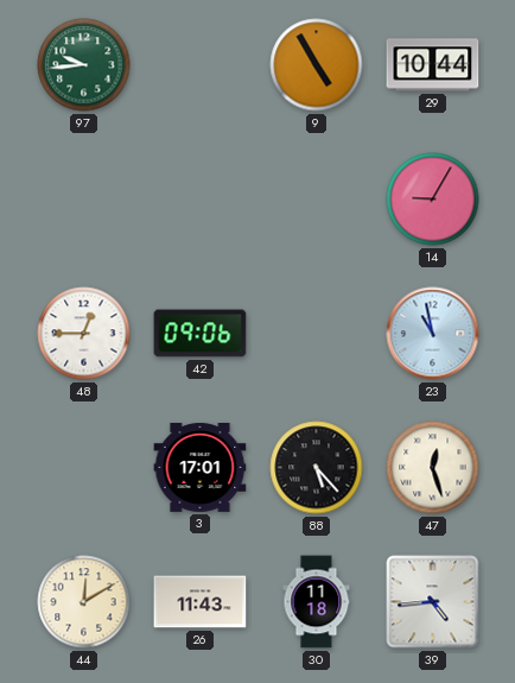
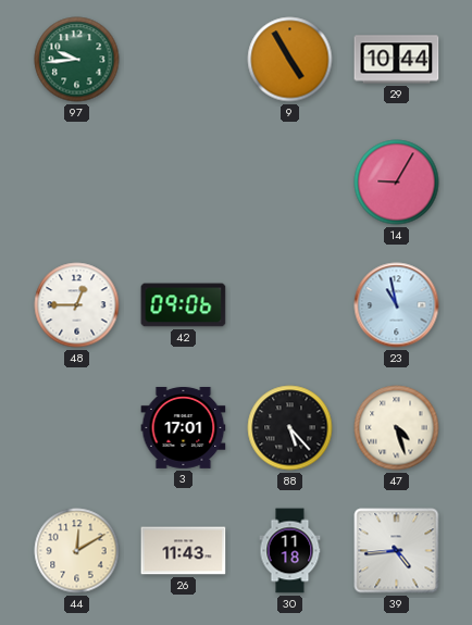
47: 12:27 -> 4:27 (397, 428)
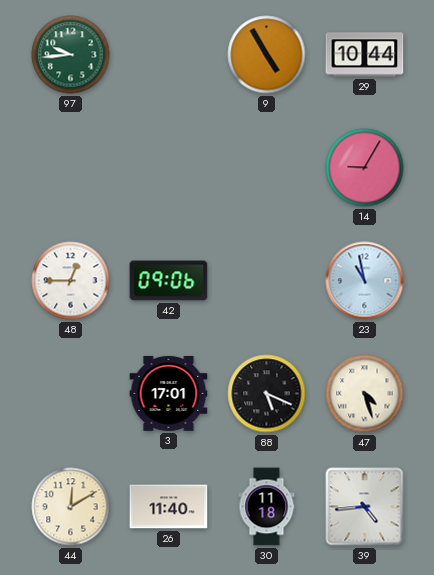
88: 5:23 -> 5:19 (267, 394)
26: 11:43 -> 11:40 (169, 507)
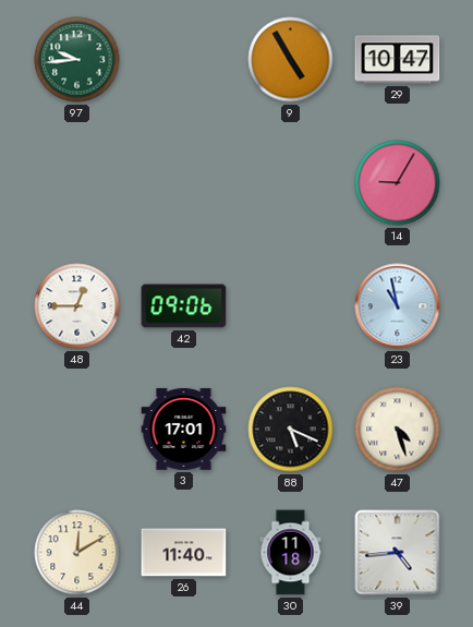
29: 10:44 -> 10:47 (398, 60)
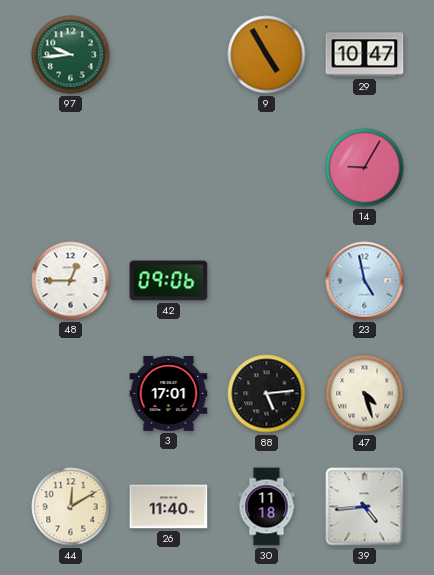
23: 10:58 -> 4:58 (365, 281)
88: 5:19 -> 5:14 (267, 394)
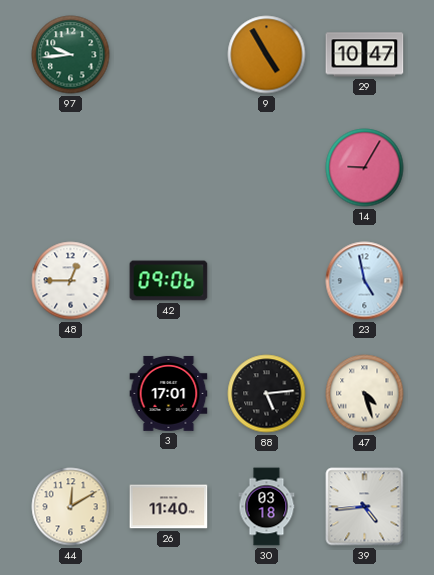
30: 11:18 -> 03:18 (267, 507)
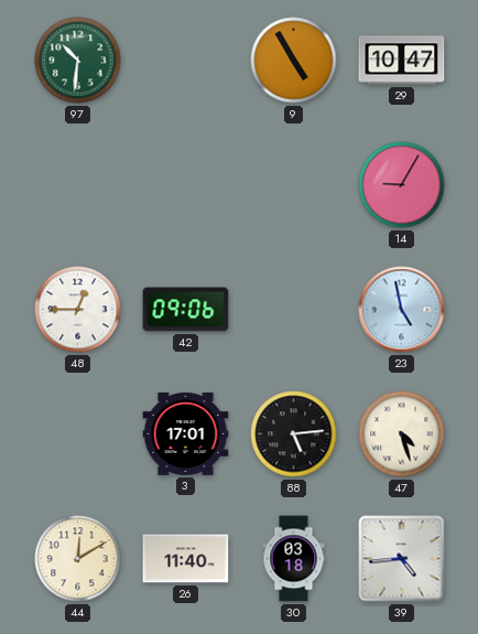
97: 9:44 -> 10:31 (78, 61)
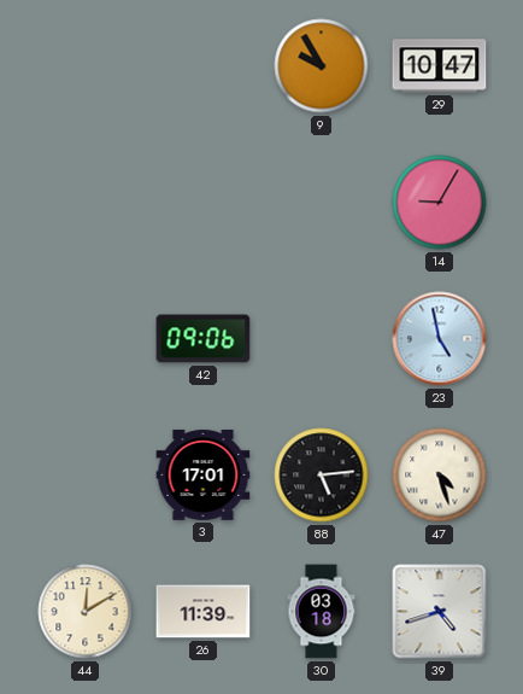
97: 10:31 -> none (78, 61)
9: 4:55 -> 9:55 (322, 66)
48: 12:45 -> none (78, 310)
26: 11:40 -> 11:39 (204, 612)
39: 4:44 -> 4:42 (440, 612)
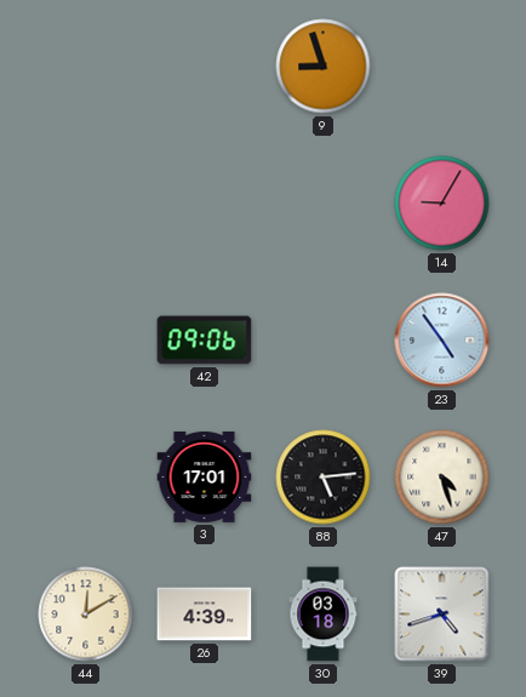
9: 9:55 -> 8:57 (324, 67)
29: 10:47 -> none (440, 66)
23: 4:58 -> 4:54 (442, 341)
26: 11:39 -> 4:39 (205, 615)
